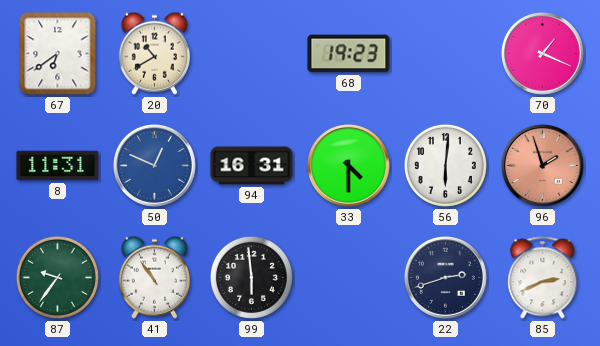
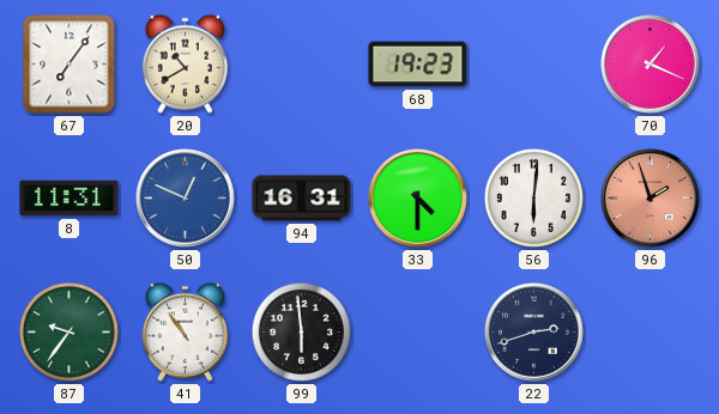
67: 6:39 -> 7:06 (70, 65)
85: 2:41 -> none (543, 278)
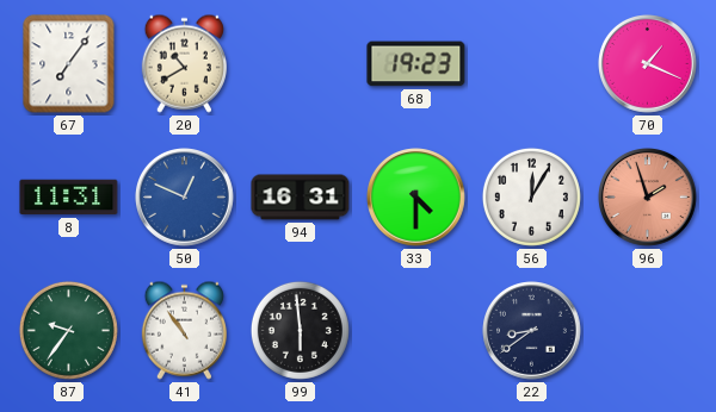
56: 6:01 -> 12:05 (531, 196)
22: 2:42 -> 8:39 (532, 331)
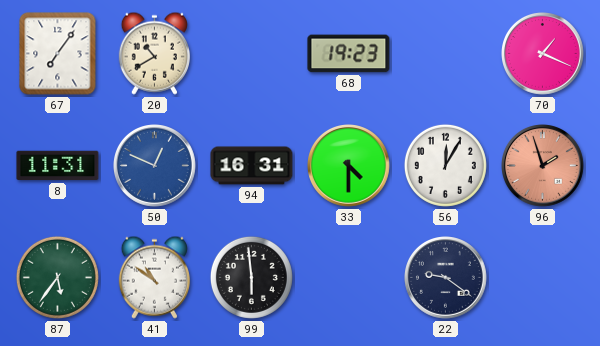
87: 9:36 -> 5:36 (57, 277)
41: 10:54 -> 10:51 (154, 277)
22: 8:39 -> 9:21 (446, 278)
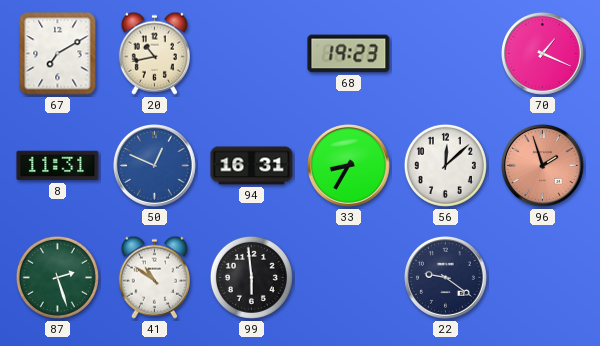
67: 7:06 -> 7:10 (58, 54)
20: 10:40 -> 10:43 (154, 53)
33: 4:30 -> 8:35 (349, 166)
56: 12:05 -> 12:08 (445, 165)
87: 5:36 -> 2:27 (57, 277)
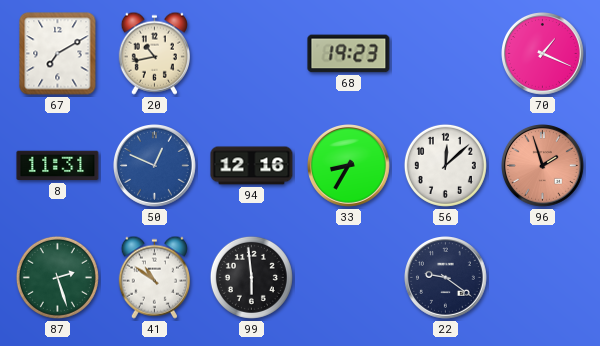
94: 16:31 -> 12:16 (252, 166)
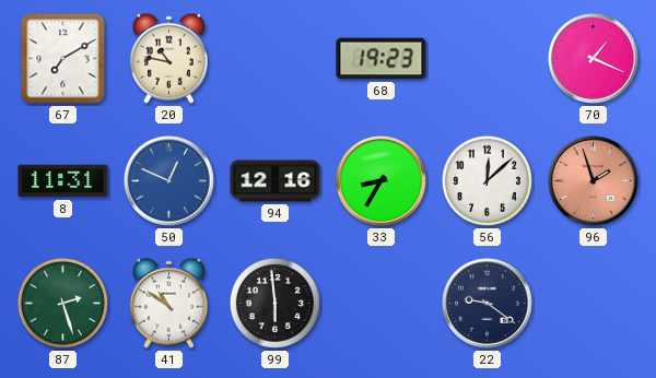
20: 10:43 -> 10:47 (168, 58)
